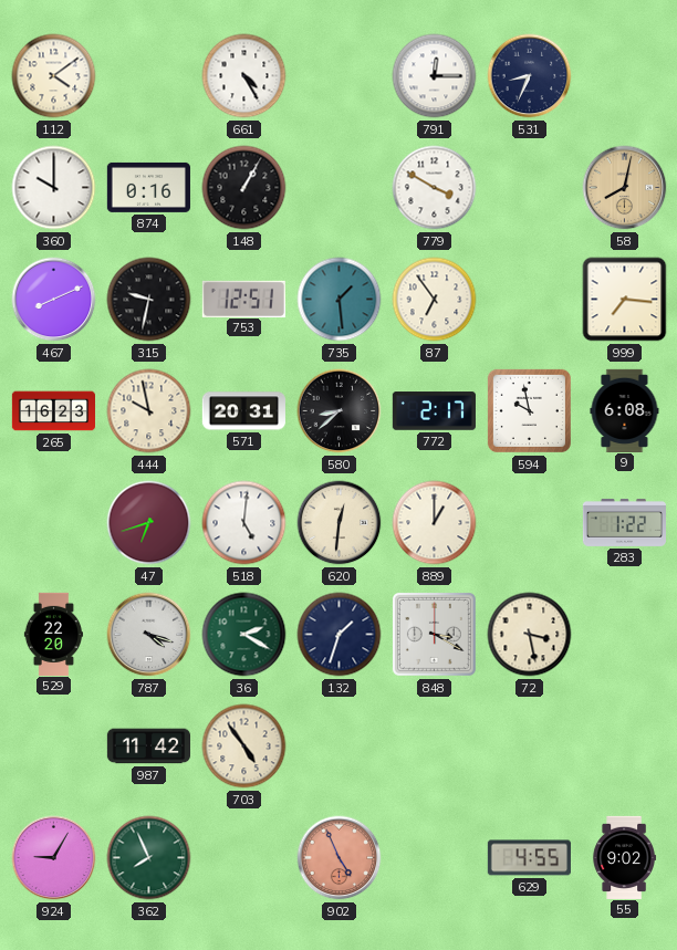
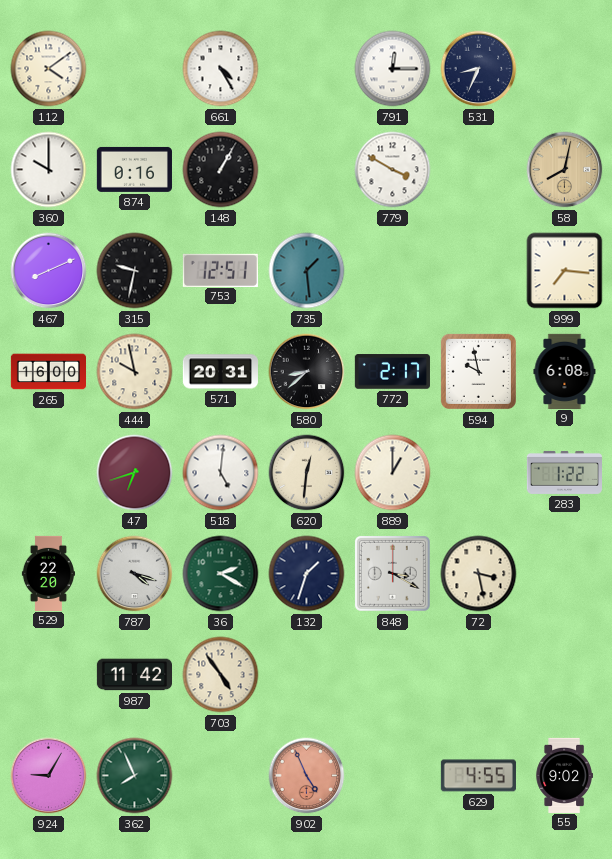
87: 6:54 -> none (435, 300)
265: 16:23 -> 16:00 (48, 372)
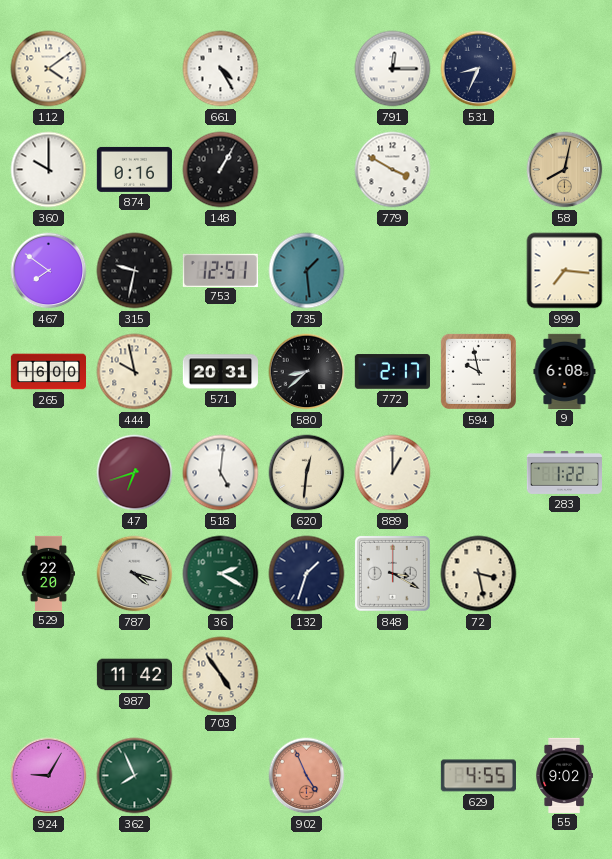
467: 8:11 -> 7:51 (49, 271)
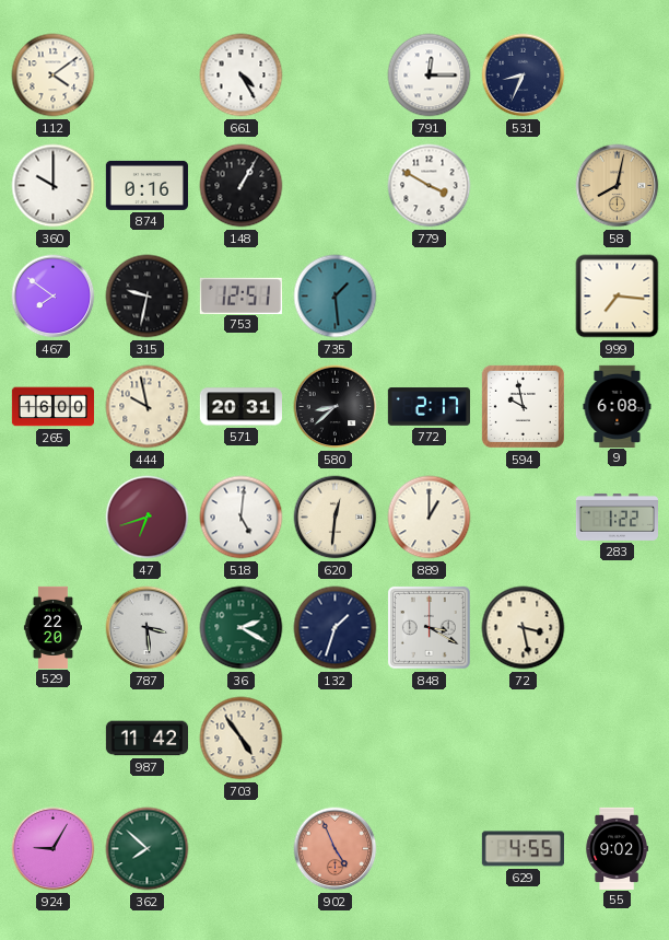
787: 4:18 -> 3:29 (148, 628)
362: 7:56 -> 7:52 (148, 849)
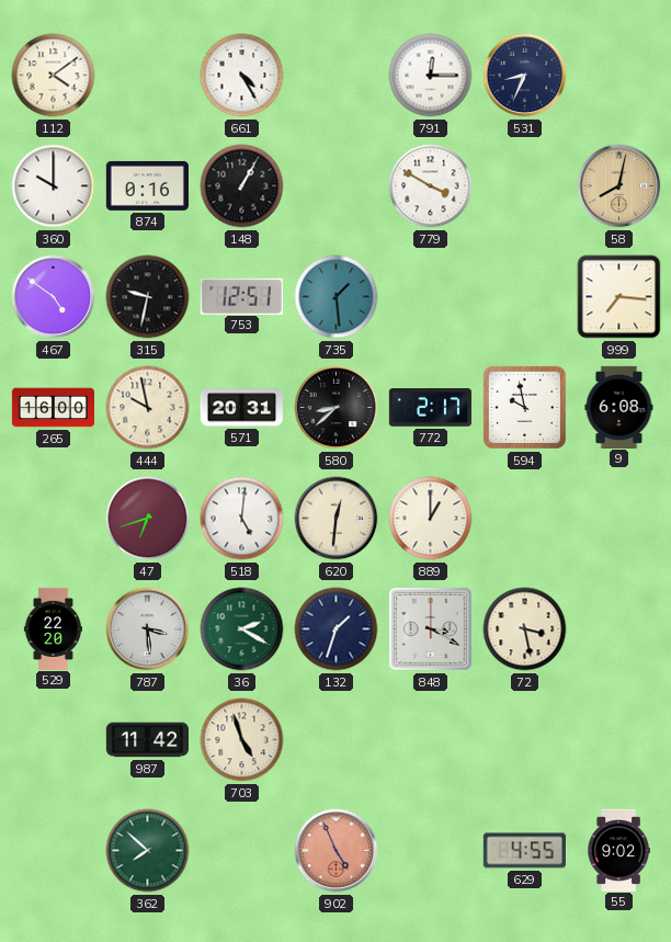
467: 7:51 -> 4:51 (54, 297)
283: 1:22 -> none (617, 517)
703: 4:54 -> 4:57 (242, 740)
924: 9:05 -> none (54, 849)
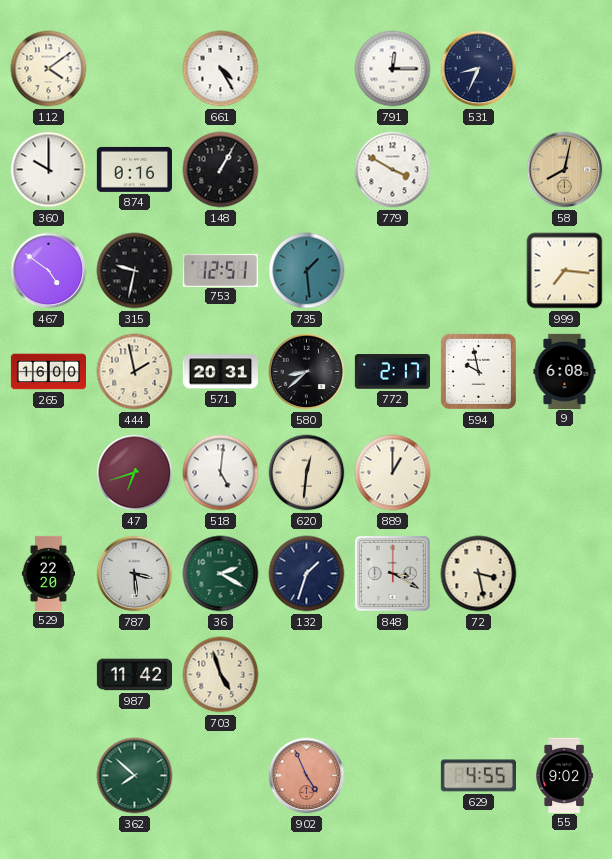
444: 9:58 -> 1:58 (135, 372)
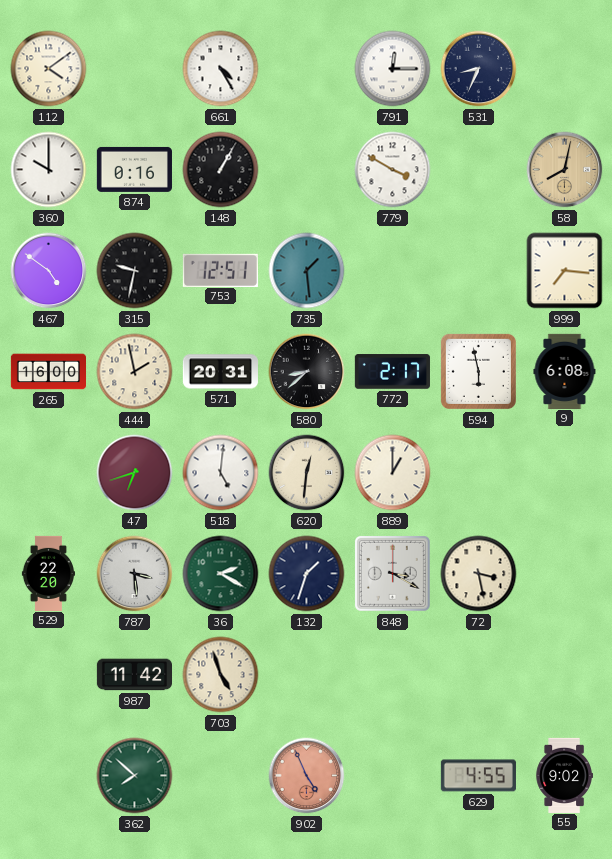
594: 9:58 -> 5:58 (478, 371)
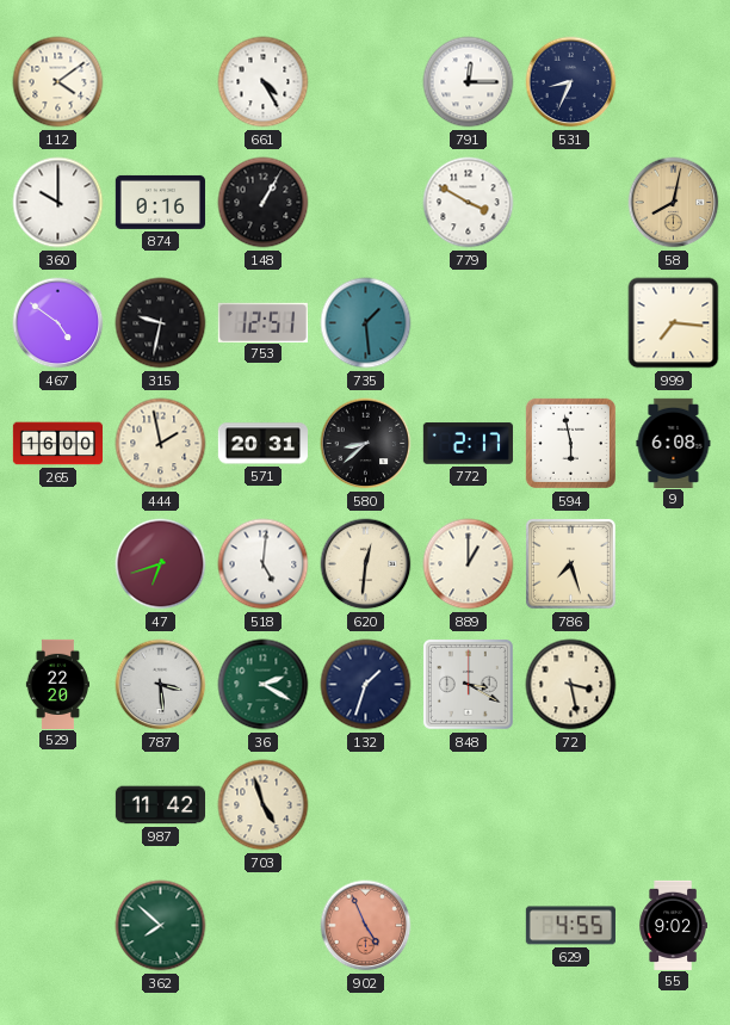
786: none -> 7:27 (570, 563)
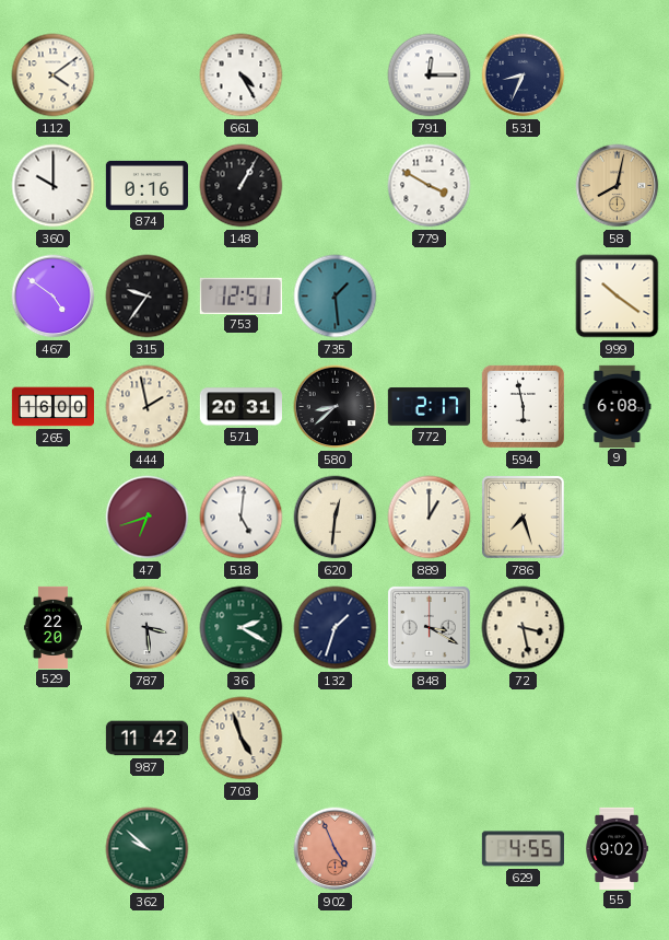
315: 9:32 -> 9:36 (148, 297)
999: 7:16 -> 10:21 (618, 297)
362: 7:52 -> 9:52 (148, 849)
